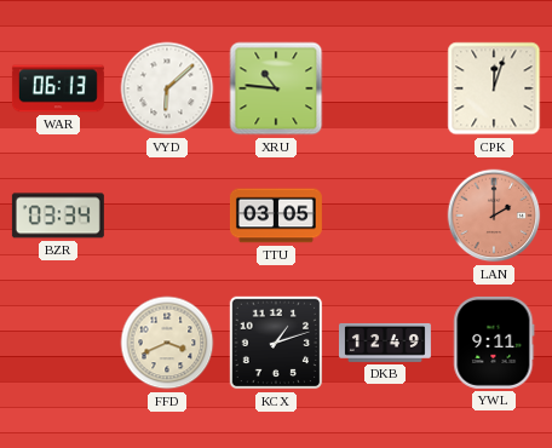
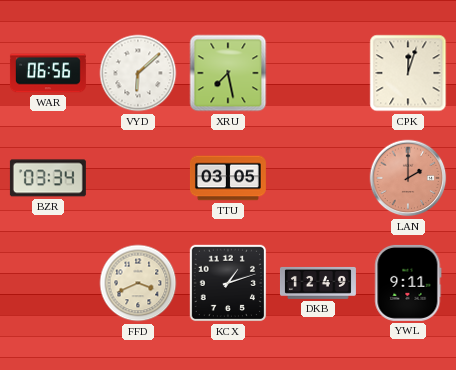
WAR: 06:13 -> 06:56 (48, 73)
XRU: 10:46 -> 7:28 (228, 73)
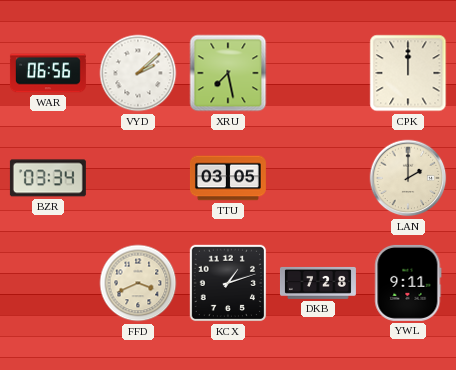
VYD: 6:08 -> 2:08 (138, 73)
CPK: 12:03 -> 12:00 (408, 73)
LAN dial: salmon -> cream (408, 178)
DKB: 12:49 -> 7:28 (318, 283)
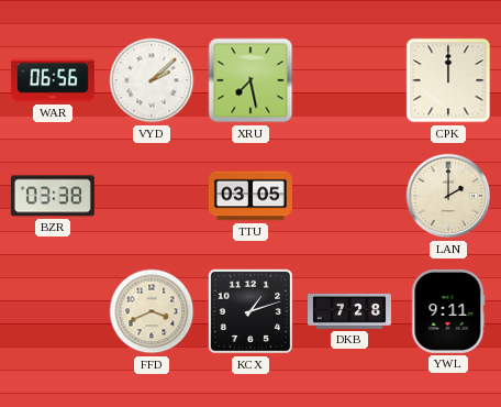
BZR: 03:34 -> 03:38 (53, 196)
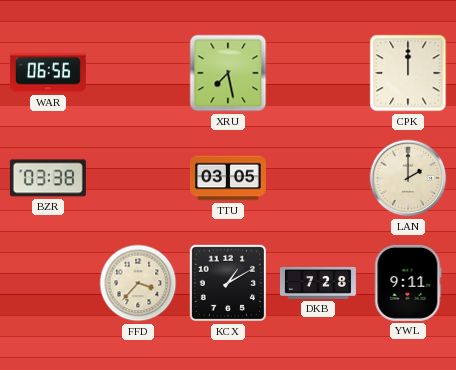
VYD: 2:08 -> none (152, 80)
FFD: 3:41 -> 3:37 (138, 283)
KCX: 1:12 -> 1:10 (228, 283)
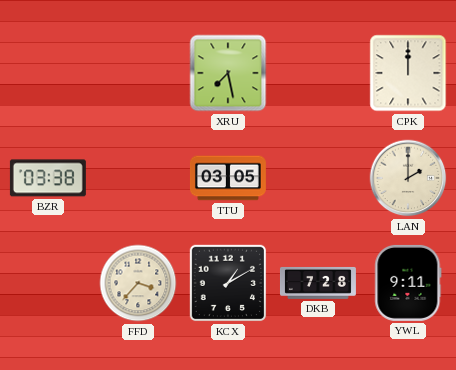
WAR: 06:56 -> none (48, 73)
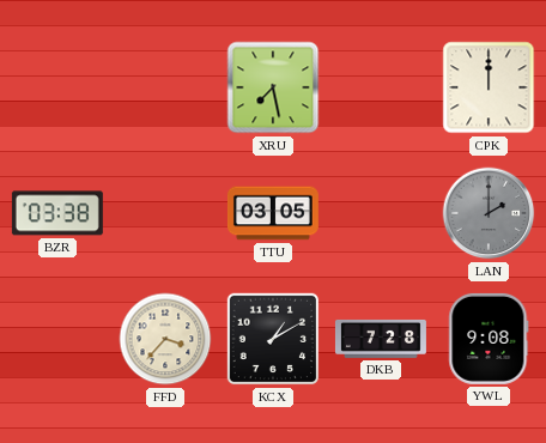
LAN dial: cream -> grey (489, 213)
YWL: 9:11 -> 9:08 (489, 339)
